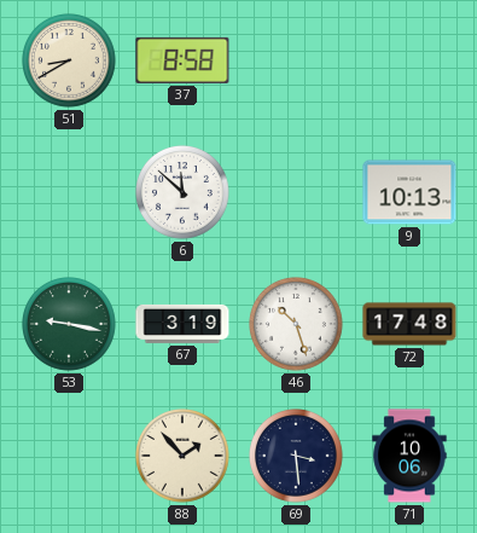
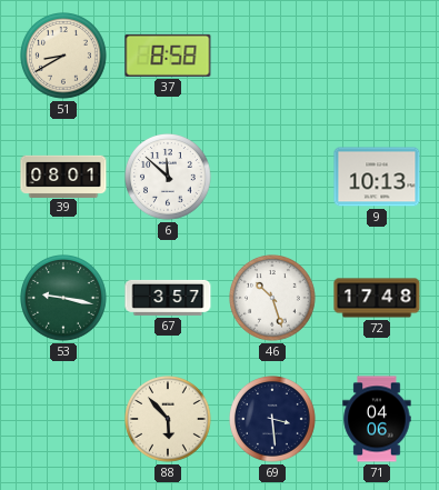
39: none -> 08:01 (63, 176)
67: 3:19 -> 3:57 (168, 298)
88: 1:53 -> 5:53 (169, 420)
71: 10:06 -> 04:06 (377, 419)
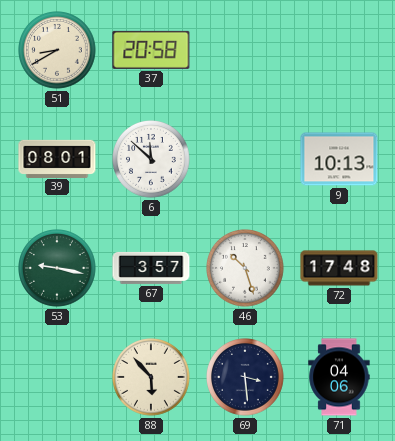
37: 8:58 -> 20:58 (151, 50)
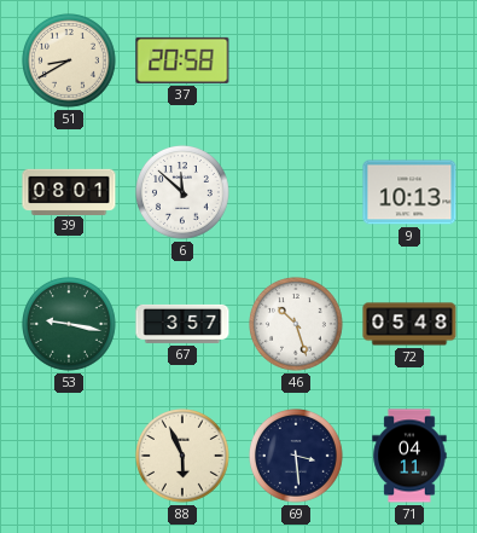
72: 17:48 -> 05:48 (409, 324)
88: 5:53 -> 5:56 (184, 457)
71: 04:06 -> 04:11 (409, 456)
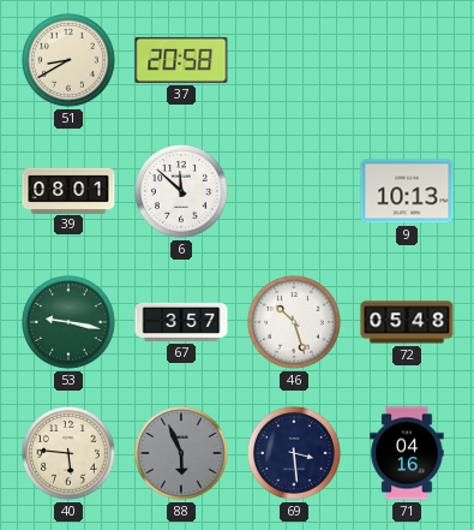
40: none -> 5:46 (70, 454)
88 dial: cream -> grey (182, 454)
71: 04:11 -> 04:16 (407, 453)
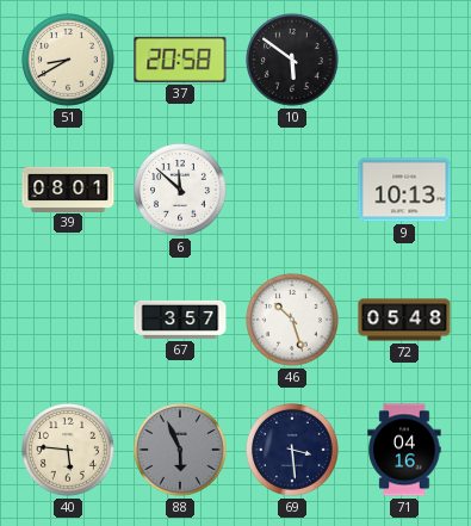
10: none -> 5:51 (293, 61)
53: 9:17 -> none (70, 323)
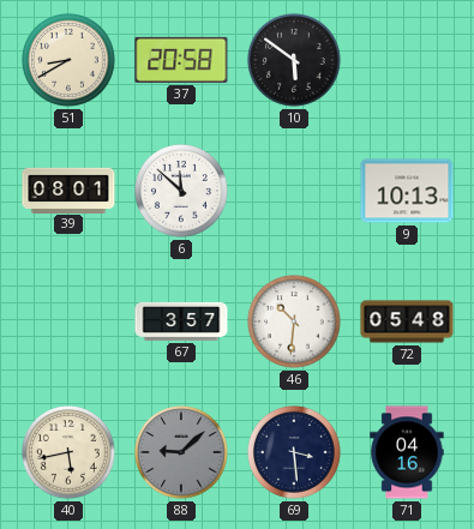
46: 10:27 -> 10:31 (295, 323)
40: 5:46 -> 5:43 (70, 453)
88: 5:56 -> 9:08 (182, 453)
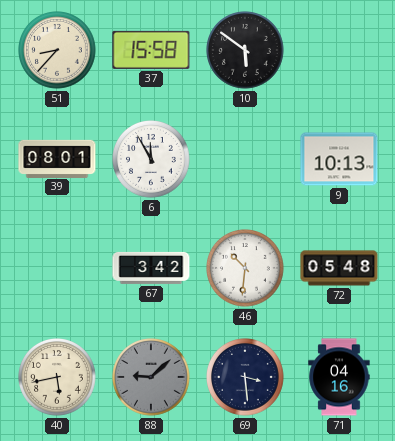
51: 8:40 -> 8:37 (58, 51)
37: 20:58 -> 15:58 (151, 50)
6: 11:52 -> 11:55 (152, 160)
67: 3:57 -> 3:42 (151, 268)
